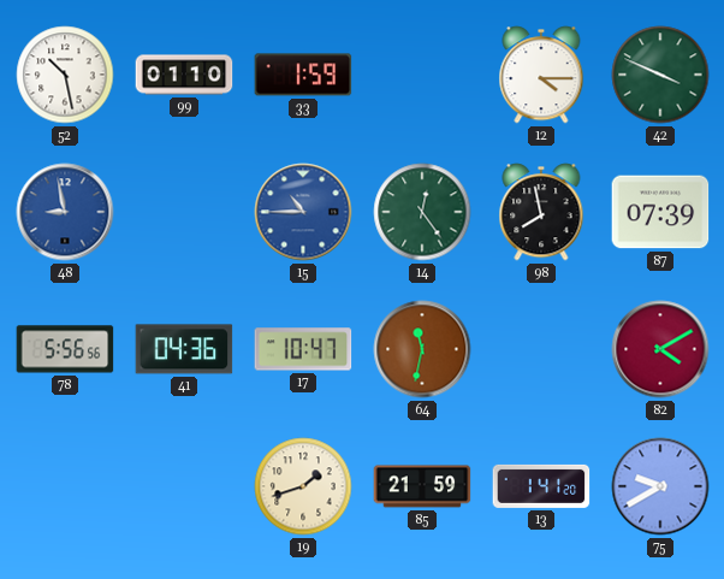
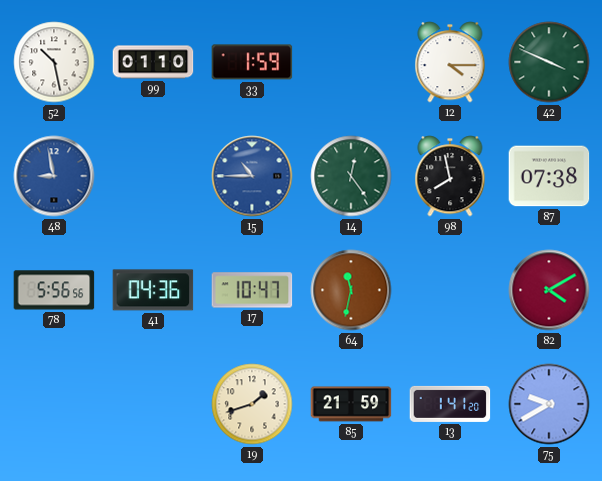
87: 07:39 -> 07:38 (549, 176)
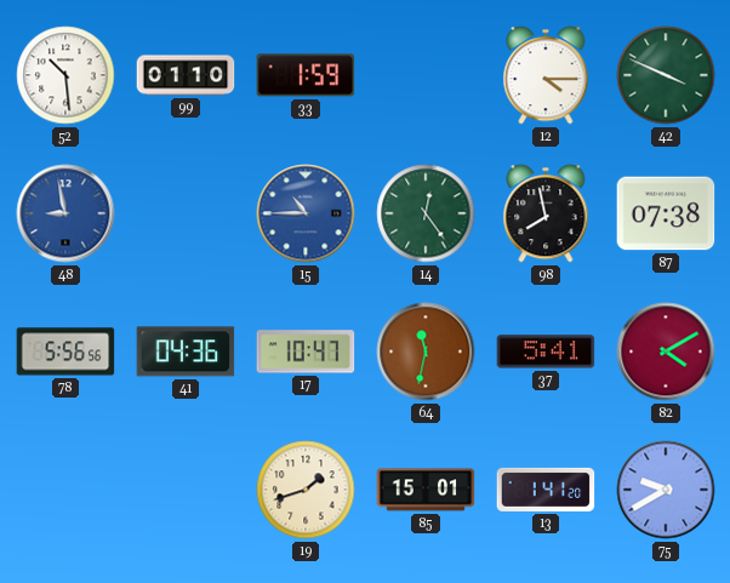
52: 10:28 -> 10:29 (65, 75)
37: none -> 5:41 (546, 351)
85: 21:59 -> 15:01 (426, 490)
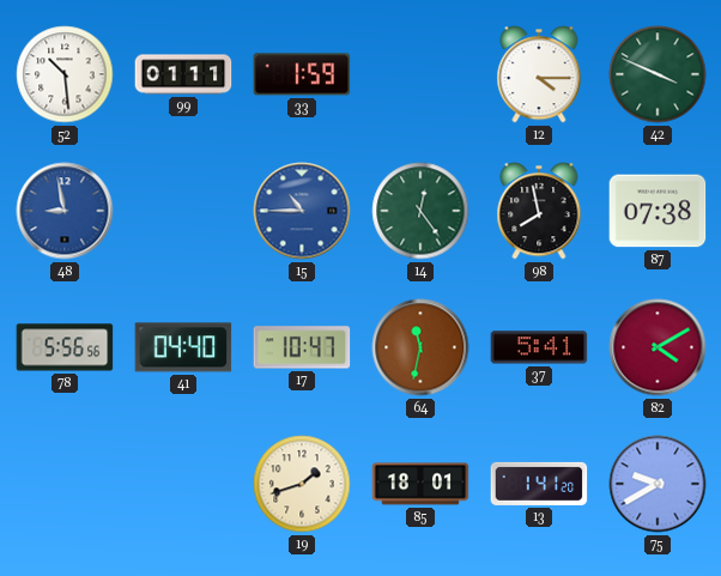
99: 01:10 -> 01:11 (183, 74)
41: 04:36 -> 04:40 (183, 347)
85: 15:01 -> 18:01 (420, 484)
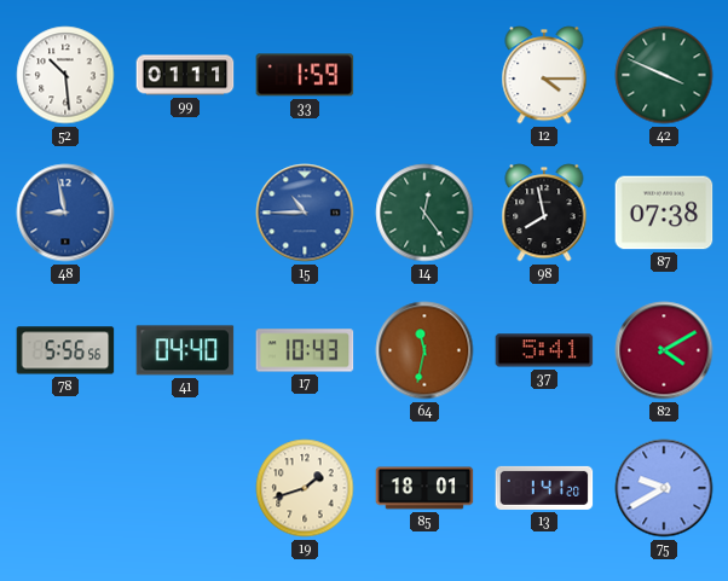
17: 10:47 -> 10:43 (305, 350)
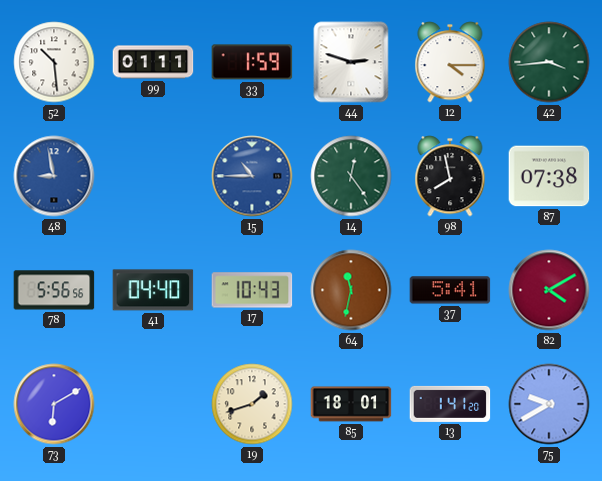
44: none -> 2:48 (351, 62)
42: 3:49 -> 3:44 (549, 62)
73: none -> 6:10 (54, 404)
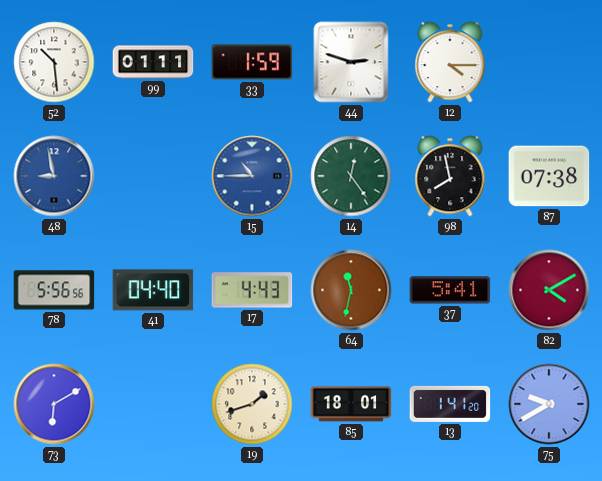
42: 3:44 -> none (549, 62)
17: 10:43 -> 4:43 (252, 290)
